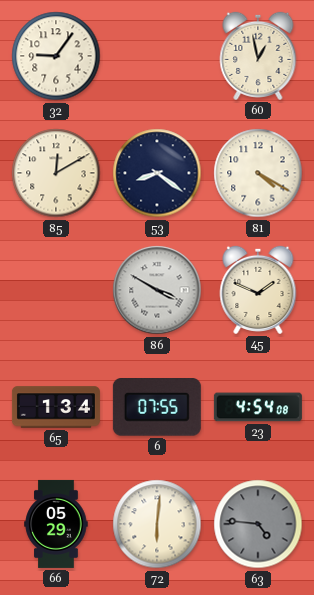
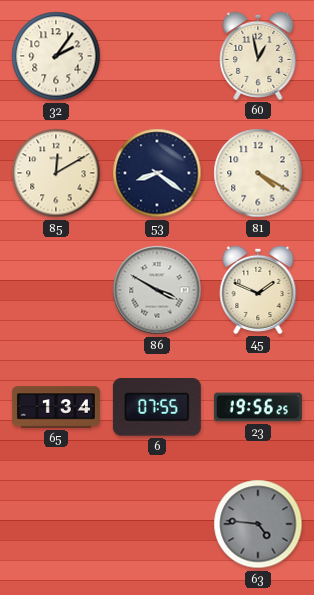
32: 9:06 -> 2:06 (56, 56)
23: 4:54 -> 19:56 (258, 407)
66: 05:29 -> none (56, 524)
72: 6:01 -> none (157, 524)
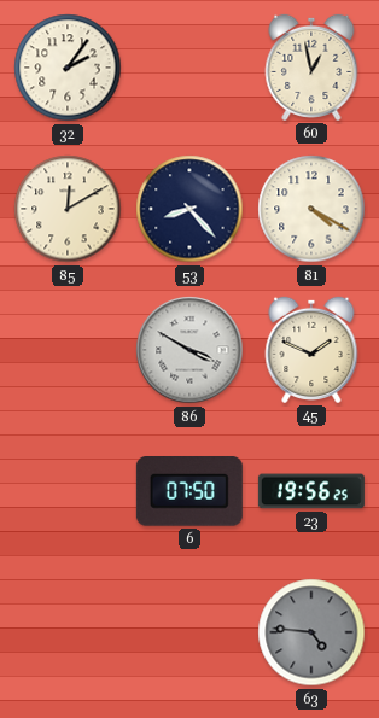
53: 8:21 -> 8:23 (189, 209)
65: 1:34 -> none (56, 407)
6: 07:55 -> 07:50 (189, 492)
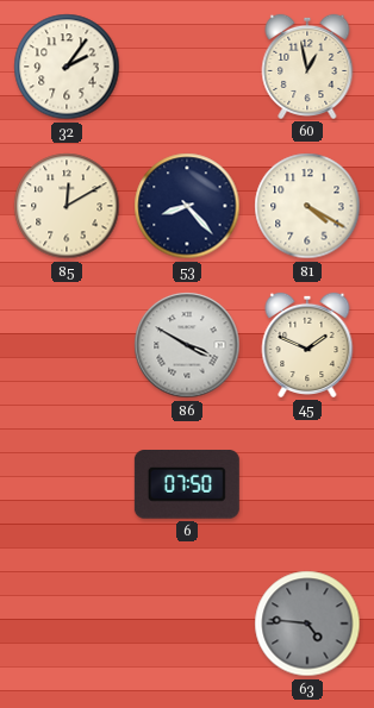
23: 19:56 -> none (311, 491)
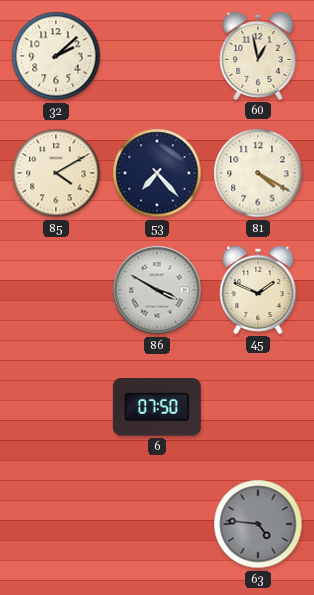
32: 2:06 -> 2:08 (56, 56)
85: 12:10 -> 4:10 (56, 173)
53: 8:23 -> 7:23 (157, 173)
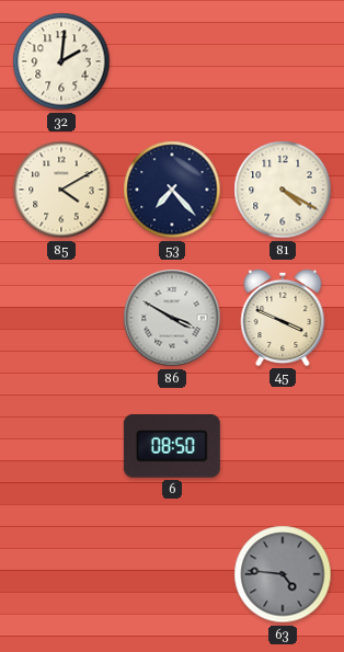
32: 2:08 -> 2:01 (61, 61)
60: 12:58 -> none (258, 56)
45: 1:49 -> 3:49 (283, 318)
6: 07:50 -> 08:50 (172, 447)
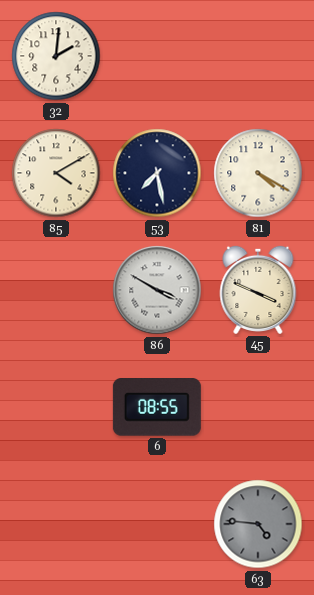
53: 7:23 -> 7:28 (157, 173)
6: 08:50 -> 08:55 (157, 408)
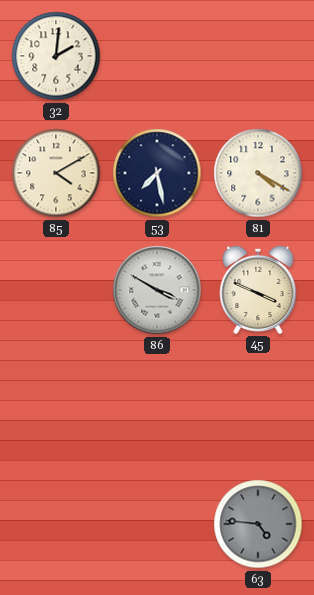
6: 08:55 -> none (157, 408)
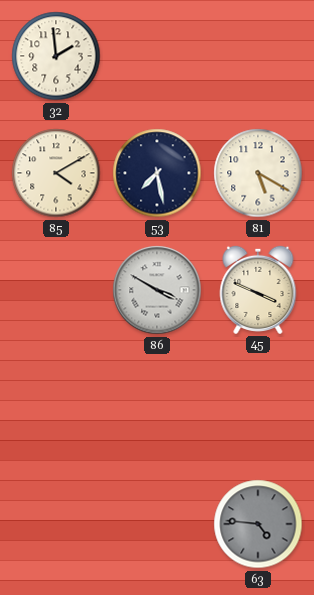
32: 2:01 -> 1:59 (56, 56)
81: 4:20 -> 5:20 (258, 173)
